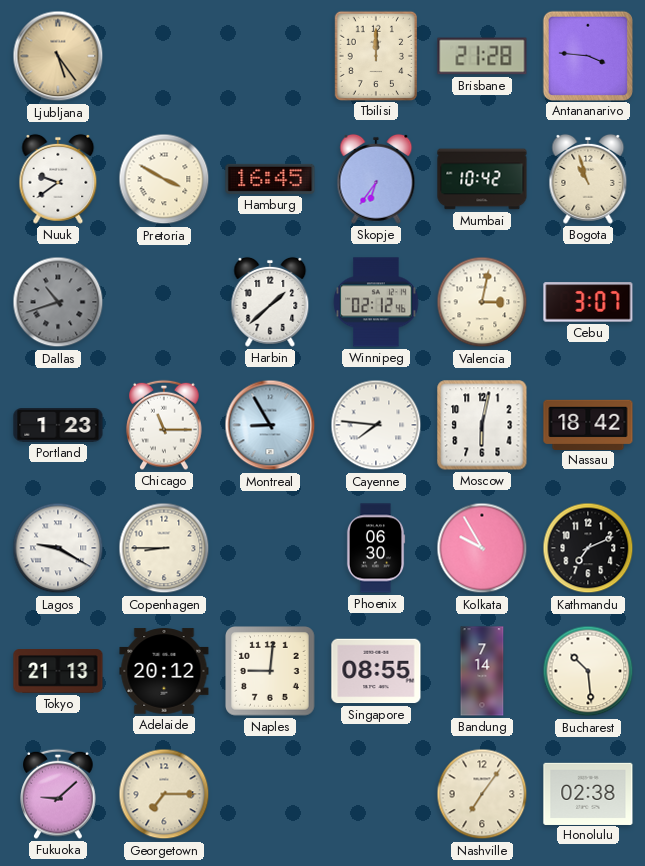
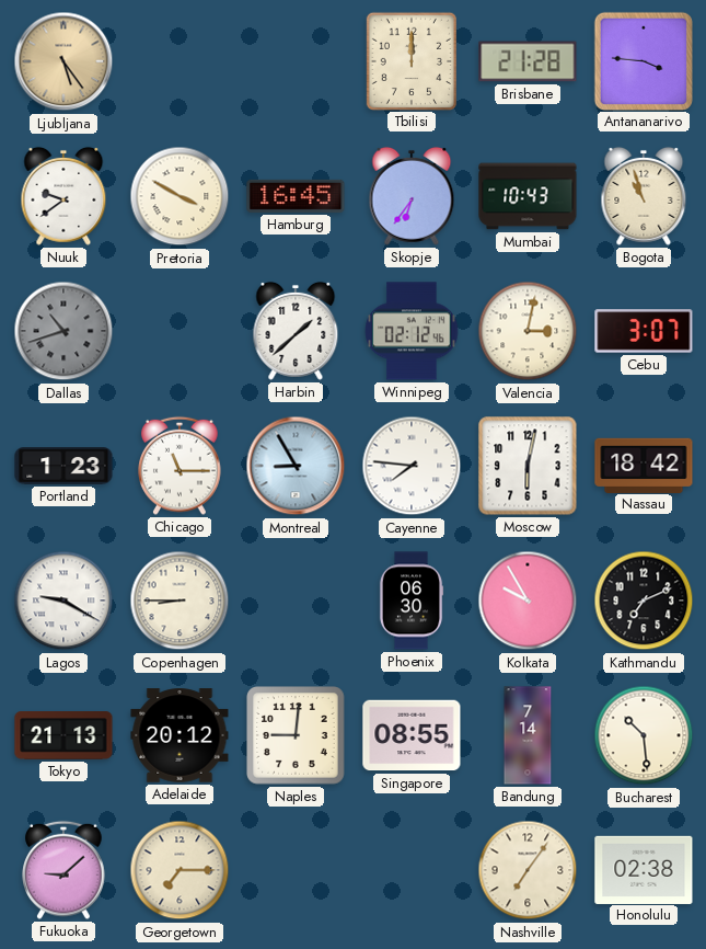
Mumbai: 10:42 -> 10:43 (528, 196)
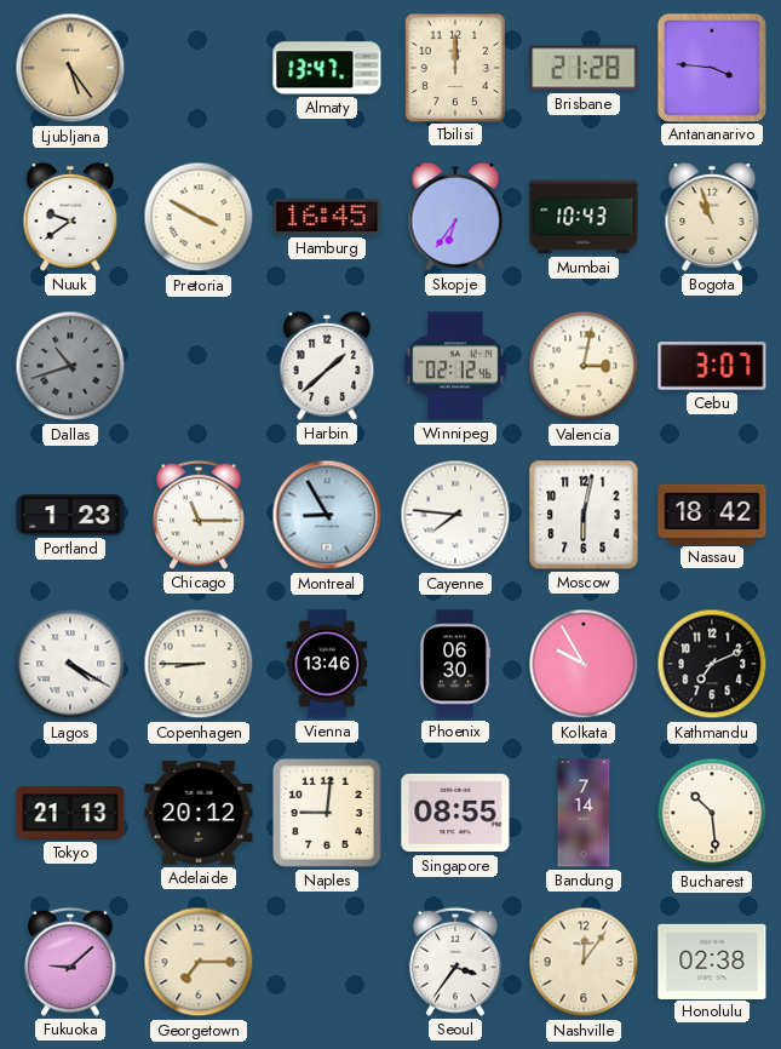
Almaty: none -> 13:47 (327, 68)
Lagos: 9:20 -> 4:20 (70, 664)
Vienna: none -> 13:46 (327, 664)
Seoul: none -> 3:36 (455, 962)
Nashville: 7:06 -> 12:06 (584, 962)
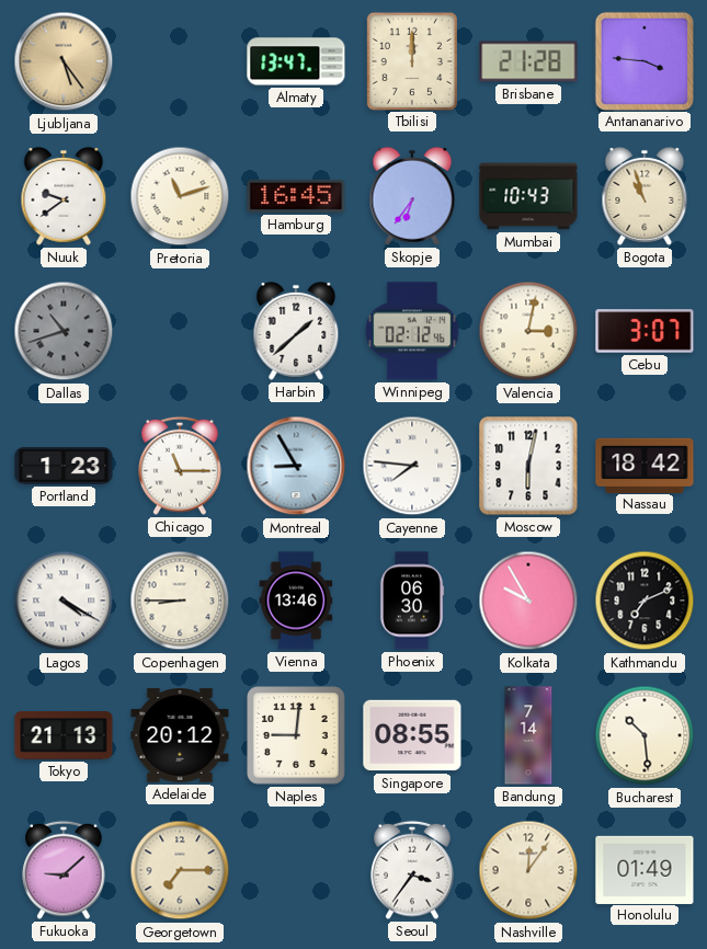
Pretoria: 3:50 -> 11:12 (180, 196)
Honolulu: 02:38 -> 01:49 (645, 869)
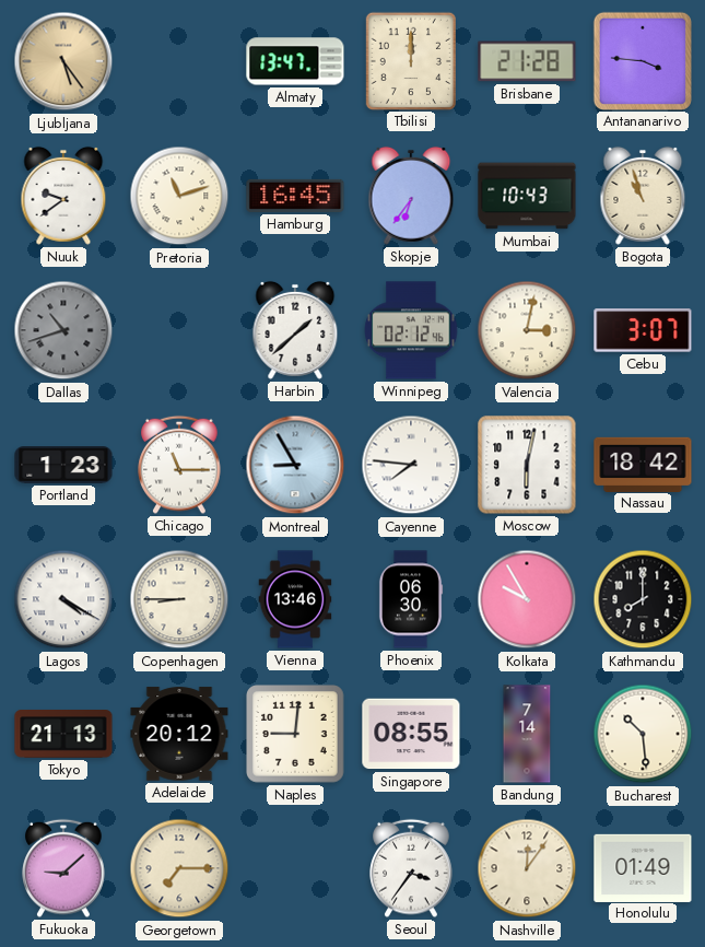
Kathmandu: 7:11 -> 8:00 (643, 599)
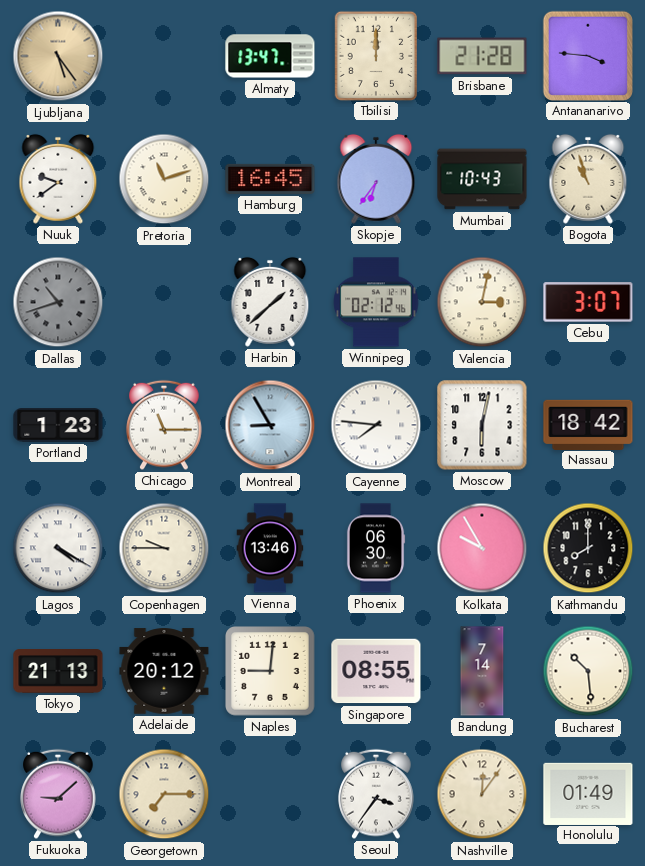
Copenhagen: 8:45 -> 9:45 (164, 548)
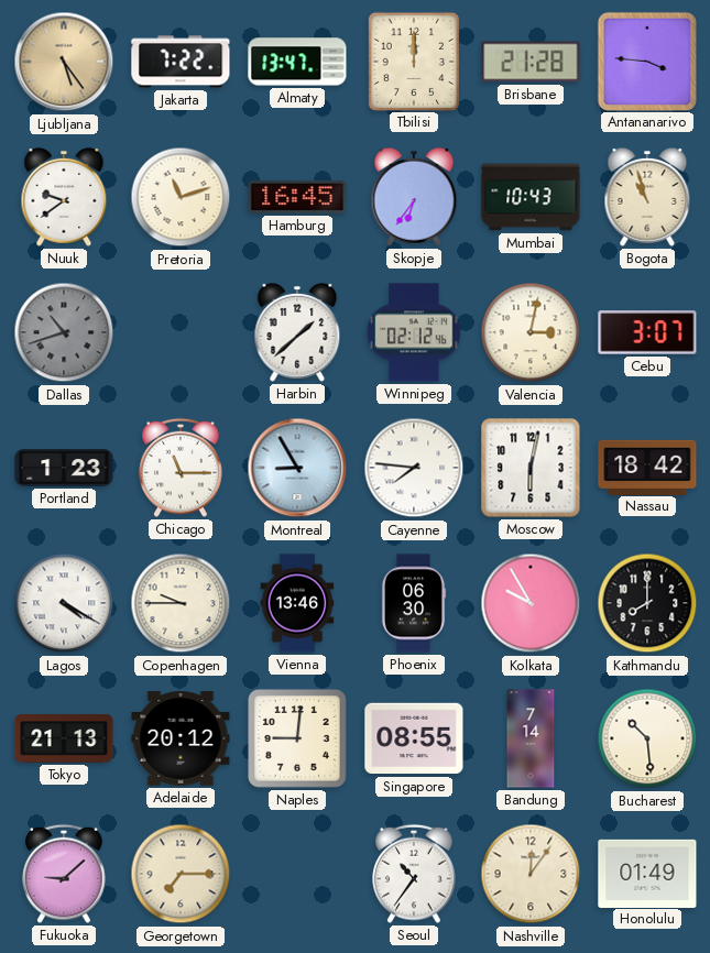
Jakarta: none -> 7:22 (181, 62)
Seoul: 3:36 -> 10:36 (414, 874)
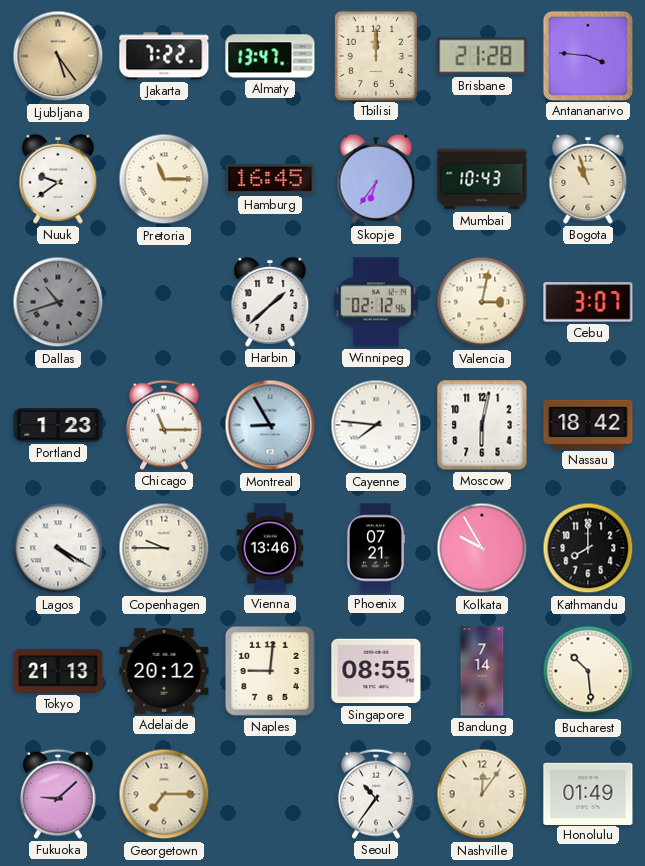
Pretoria: 11:12 -> 11:15 (164, 179)
Phoenix: 06:30 -> 07:21 (376, 548)
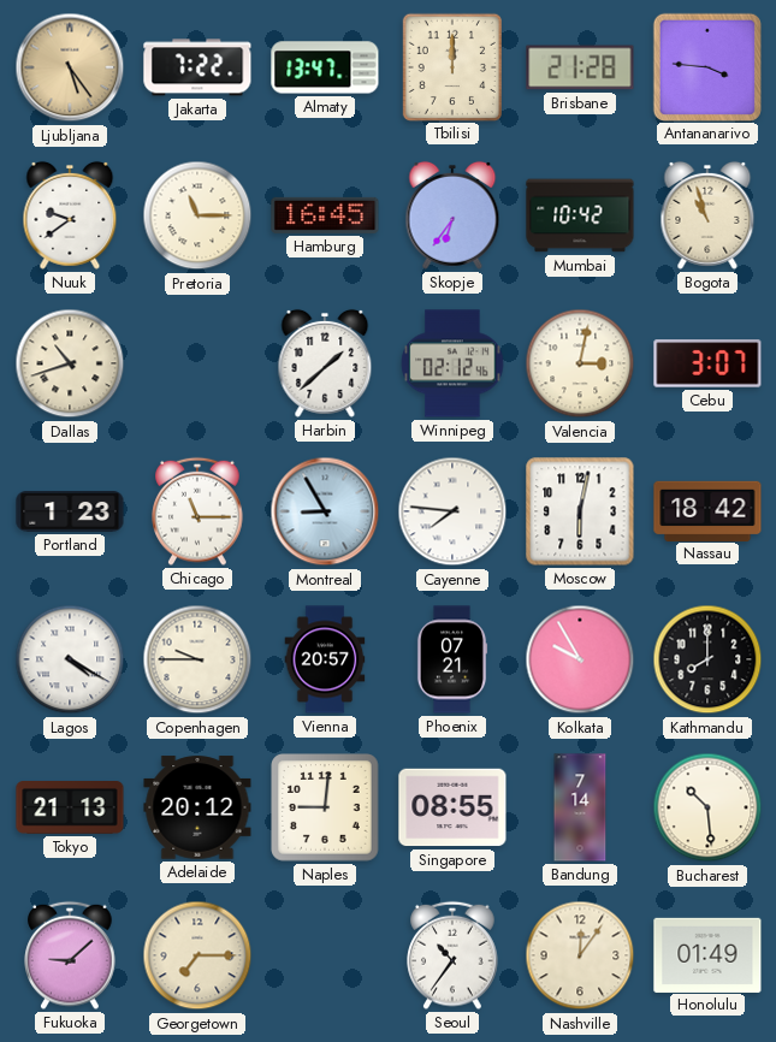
Mumbai: 10:43 -> 10:42 (580, 215)
Dallas dial: grey -> cream (70, 363)
Vienna: 13:46 -> 20:57 (325, 659)
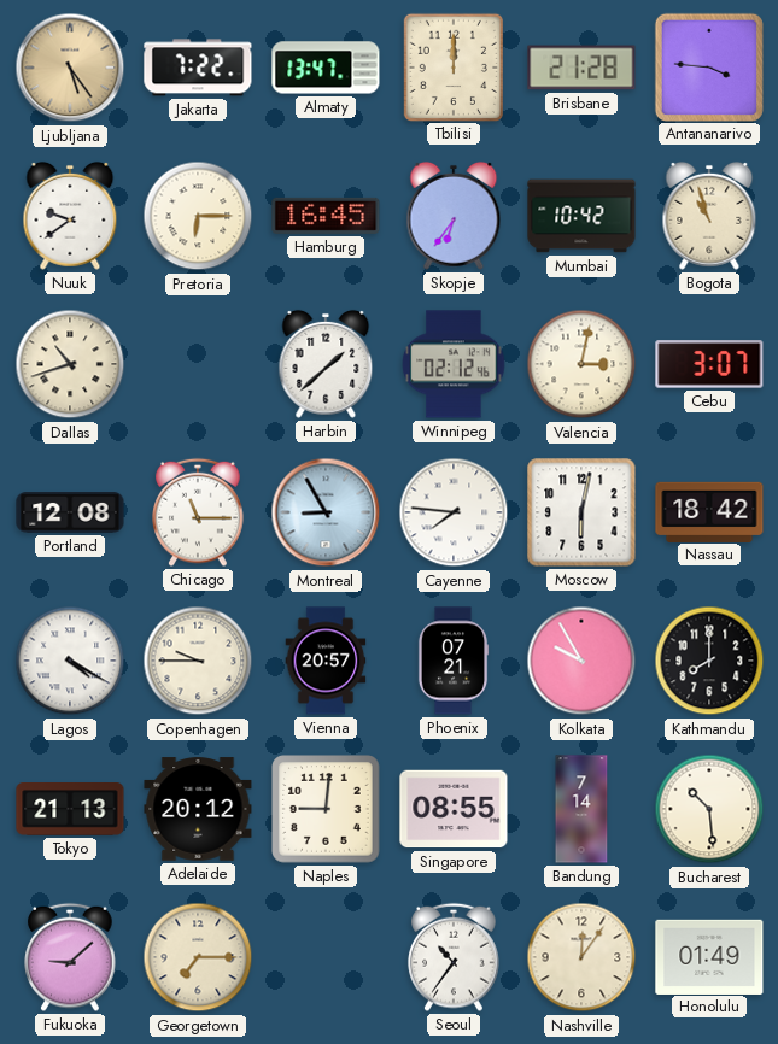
Pretoria: 11:15 -> 6:15 (198, 216)
Portland: 1:23 -> 12:08 (70, 512)
